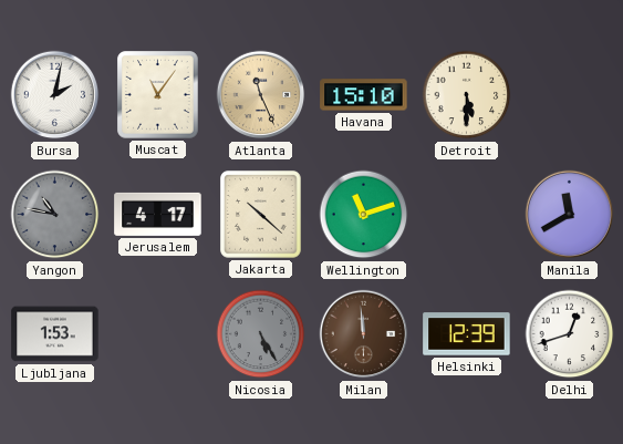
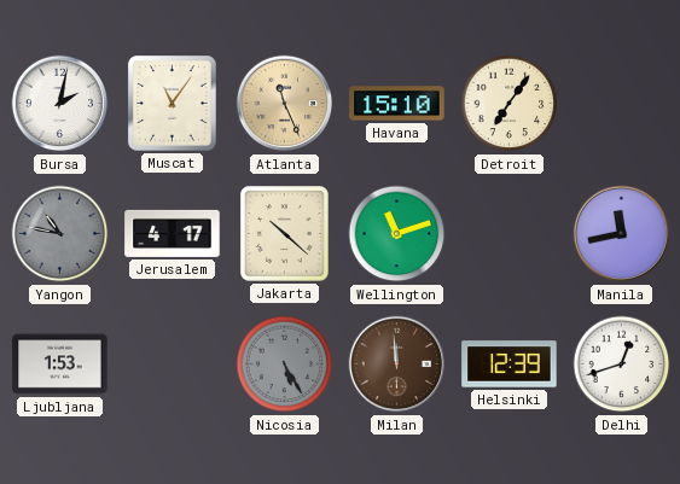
Detroit: 5:30 -> 7:06 (510, 104)
Manila: 11:40 -> 11:43 (622, 234)
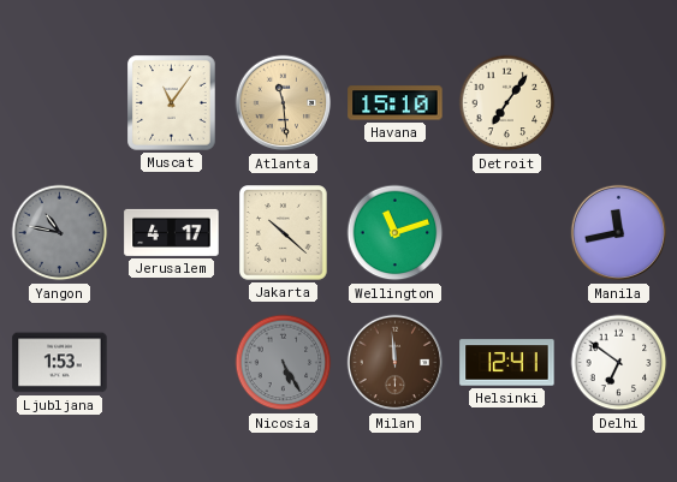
Bursa: 2:02 -> none (60, 104)
Atlanta: 11:26 -> 11:29 (284, 103)
Helsinki: 12:39 -> 12:41 (507, 363)
Delhi: 12:42 -> 6:51 (619, 363)
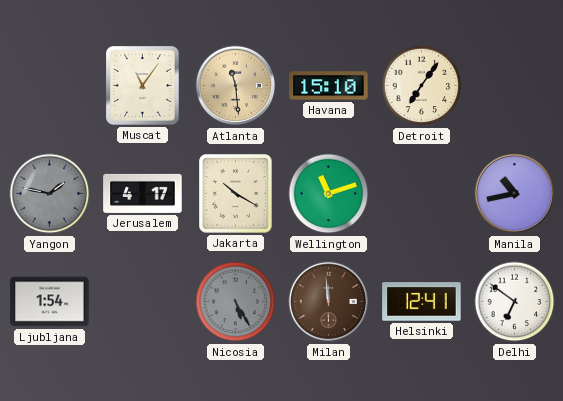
Yangon: 10:47 -> 1:47 (50, 194)
Jakarta: 10:22 -> 10:20 (236, 194)
Manila: 11:43 -> 10:43 (515, 194)
Ljubljana: 1:53 -> 1:54 (50, 302)
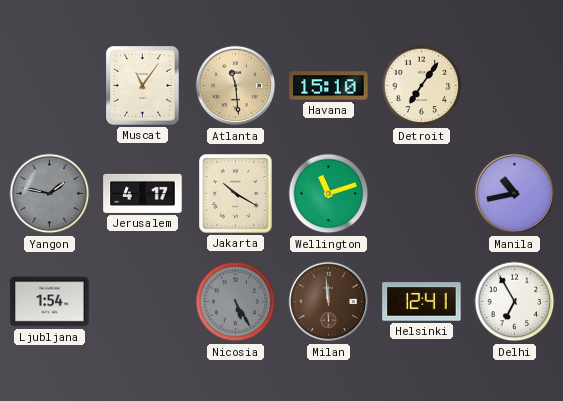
Delhi: 6:51 -> 6:55 (515, 302)
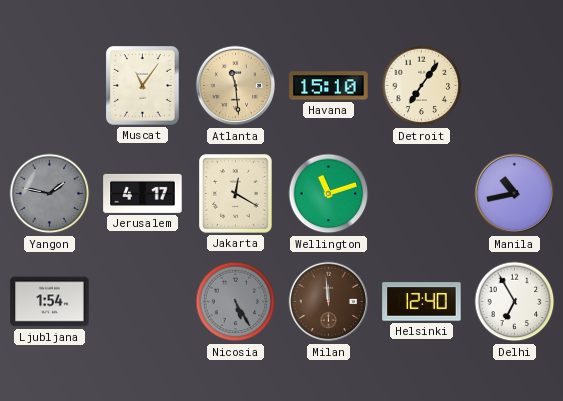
Jakarta: 10:20 -> 12:20 (236, 194)
Helsinki: 12:41 -> 12:40 (422, 302)
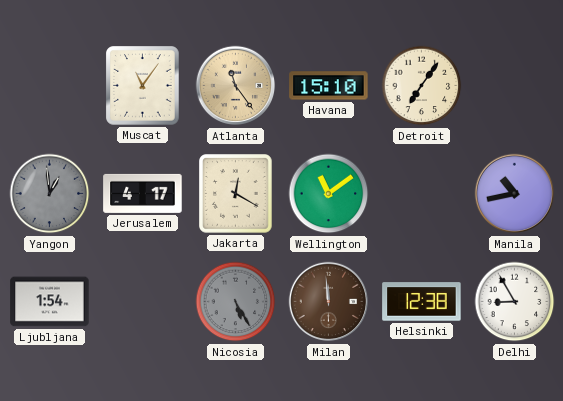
Atlanta: 11:29 -> 11:24 (236, 86)
Yangon: 1:47 -> 12:59 (50, 194)
Wellington: 11:12 -> 11:09 (329, 194)
Helsinki: 12:40 -> 12:38 (422, 302)
Delhi: 6:55 -> 8:55 (515, 302)
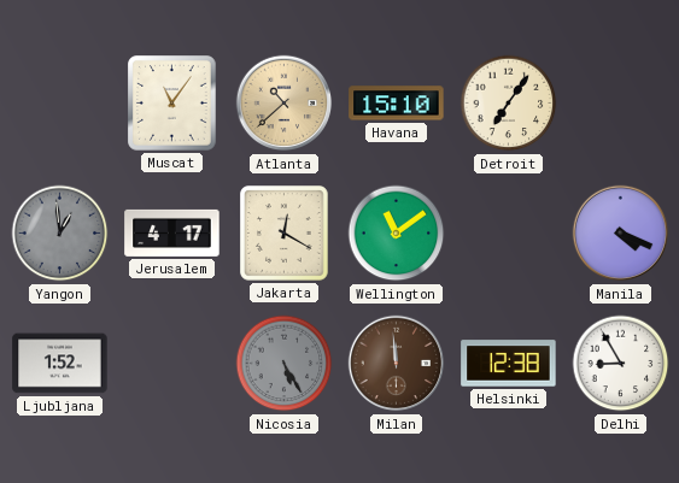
Atlanta: 11:24 -> 10:38 (285, 104)
Manila: 10:43 -> 4:19 (621, 234)
Ljubljana: 1:54 -> 1:52 (60, 364)
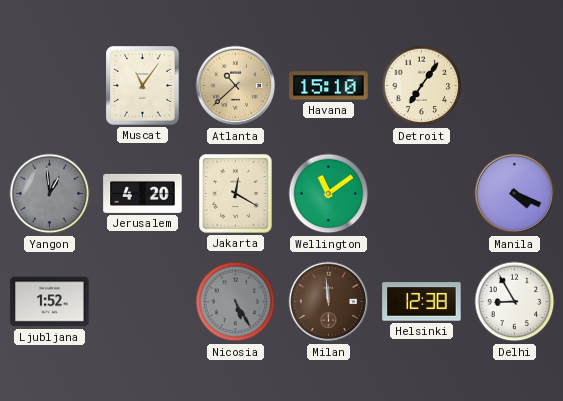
Jerusalem: 4:17 -> 4:20 (143, 193)
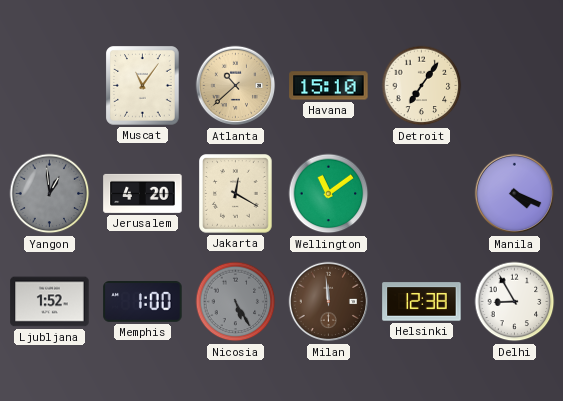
Memphis: none -> 1:00 (143, 302)
